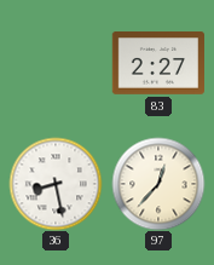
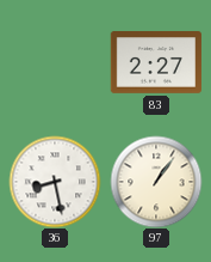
97: 12:37 -> 1:06 (156, 182)
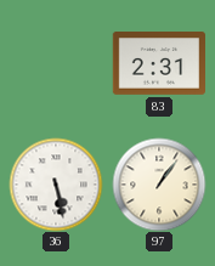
83: 2:27 -> 2:31 (158, 64)
36: 8:28 -> 5:28 (56, 185)
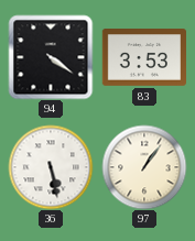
94: none -> 4:21 (51, 57)
83: 2:31 -> 3:53 (143, 58)
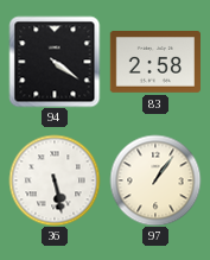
83: 3:53 -> 2:58 (154, 63)
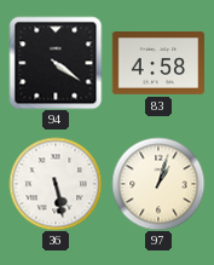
83: 2:58 -> 4:58 (157, 64)
97: 1:06 -> 1:03 (158, 184)
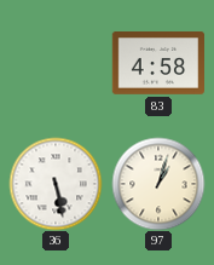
94: 4:21 -> none (56, 63)
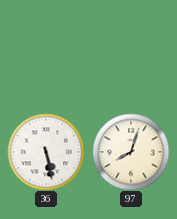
83: 4:58 -> none (157, 64)
97: 1:03 -> 8:03 (131, 152)
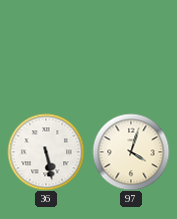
97: 8:03 -> 4:03 (131, 152)
